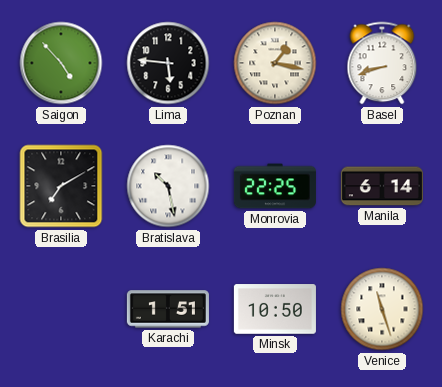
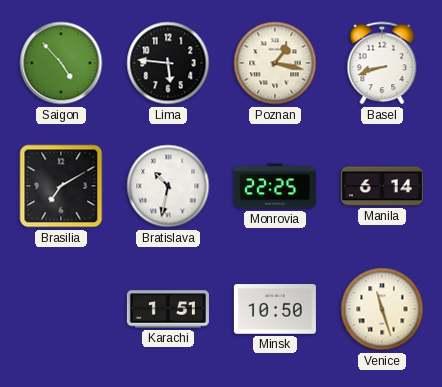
Bratislava: 10:28 -> 10:32 (168, 186)
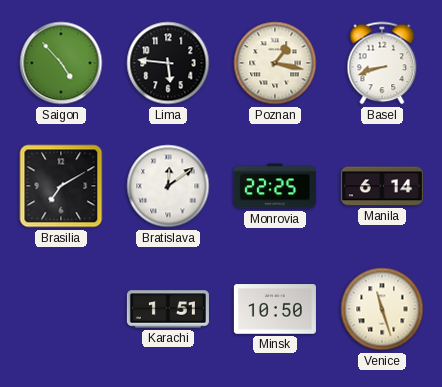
Bratislava: 10:32 -> 12:09 (168, 186)
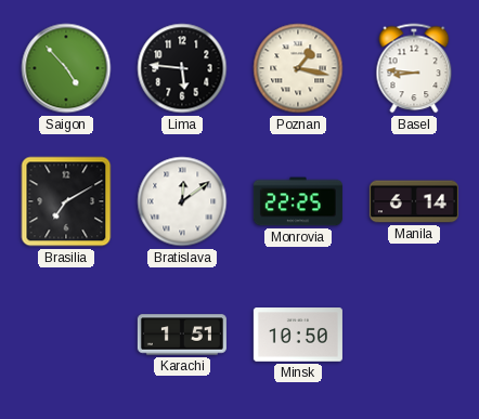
Basel: 8:42 -> 8:46 (414, 68)
Venice: 11:27 -> none (382, 309)
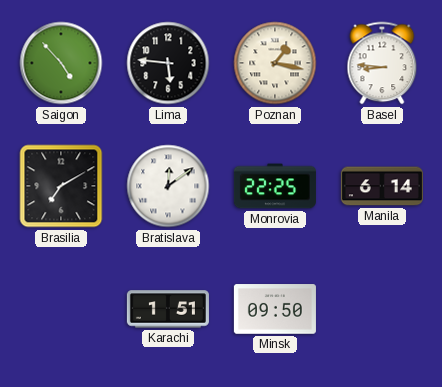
Minsk: 10:50 -> 09:50 (275, 309)
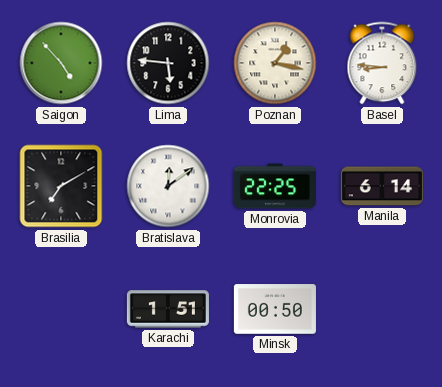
Minsk: 09:50 -> 00:50 (275, 309)
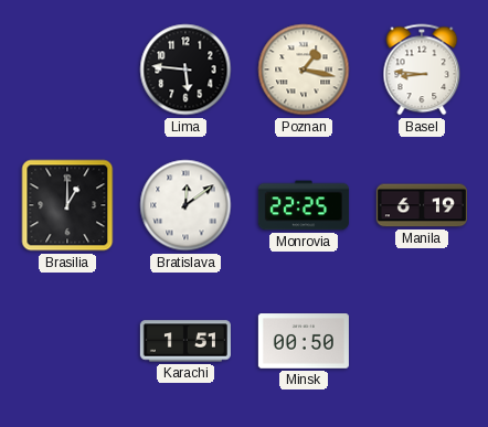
Saigon: 4:53 -> none (61, 63)
Brasilia: 7:10 -> 1:00 (67, 205)
Manila: 6:14 -> 6:19 (422, 205)
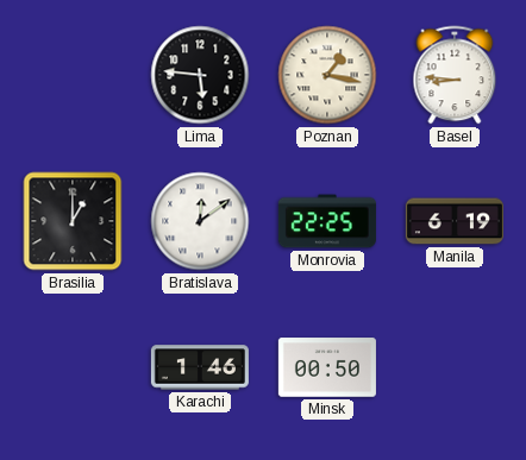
Karachi: 1:51 -> 1:46 (200, 367)
